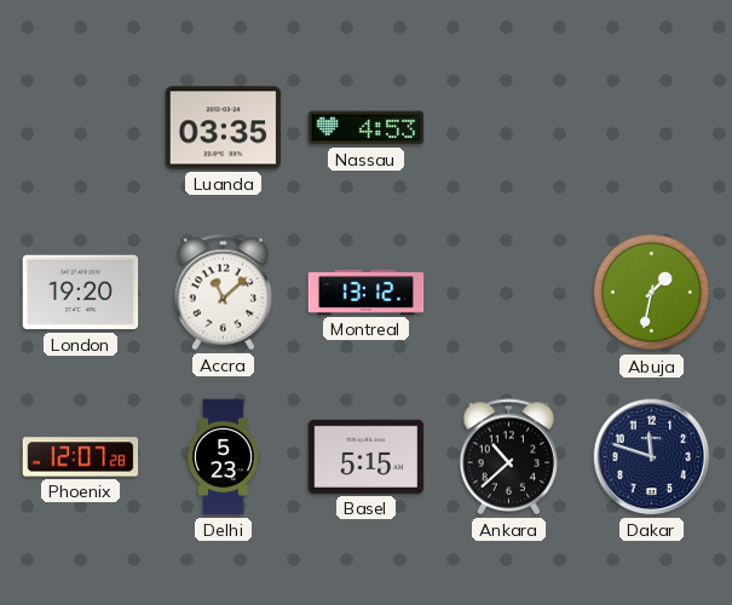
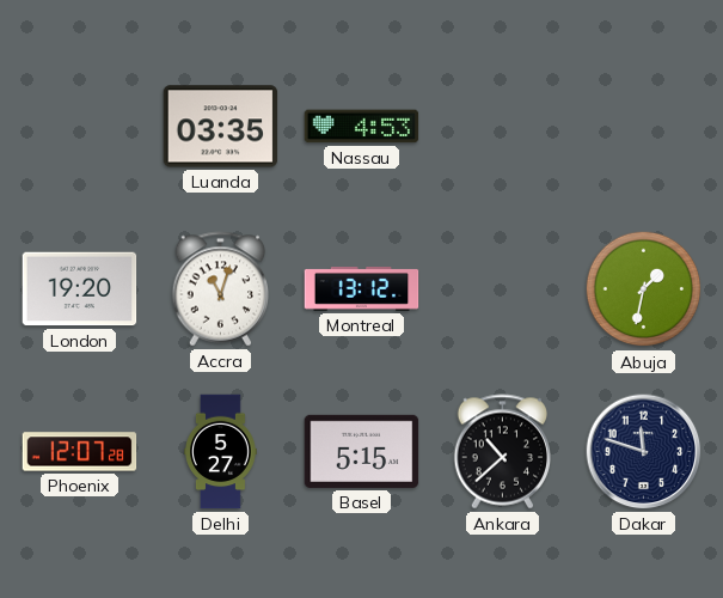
Accra: 11:08 -> 11:03 (221, 289)
Delhi: 5:23 -> 5:27 (221, 452)
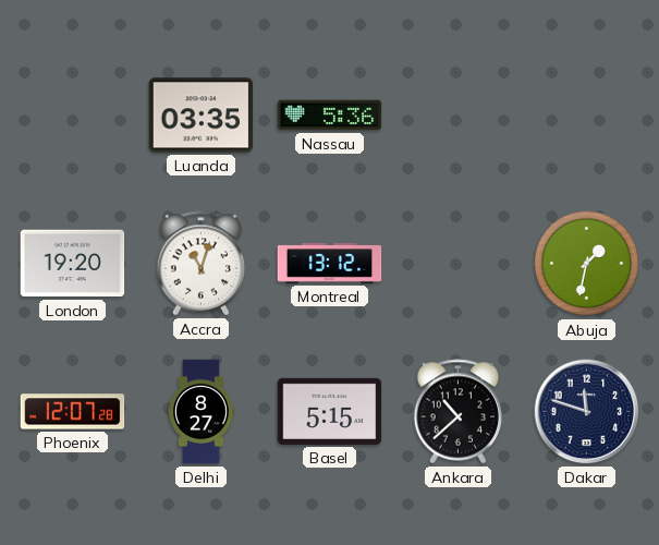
Nassau: 4:53 -> 5:36 (330, 116)
Delhi: 5:27 -> 8:27 (202, 412)
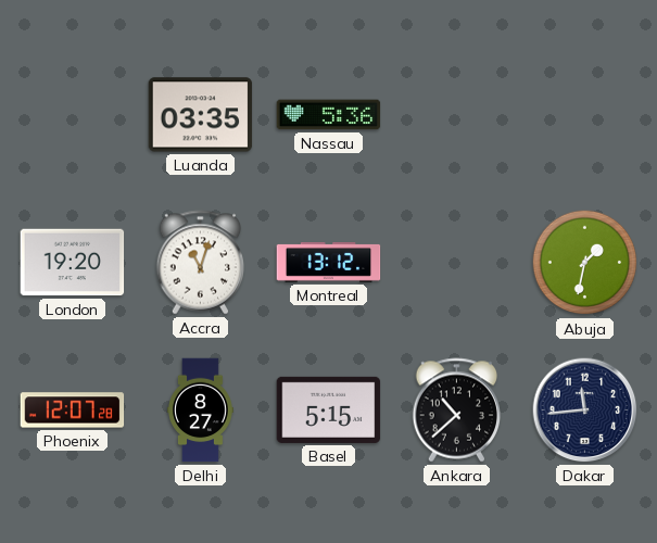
Dakar: 11:48 -> 11:44 (585, 411)
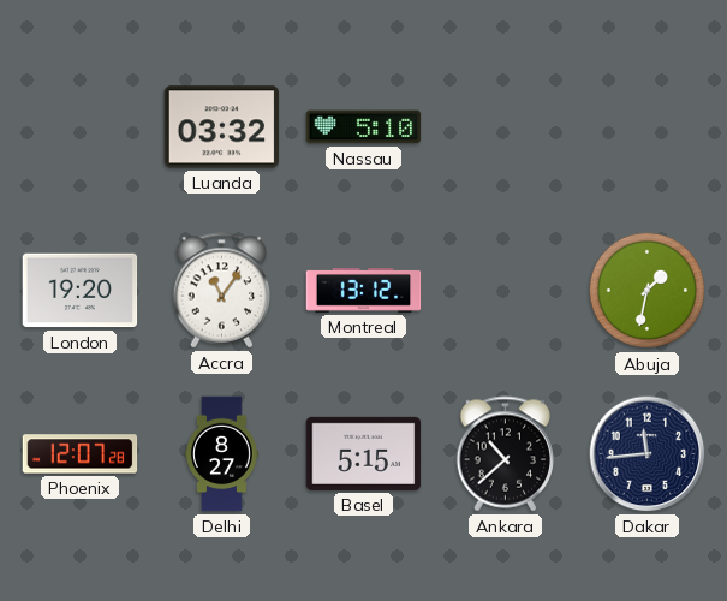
Luanda: 03:35 -> 03:32 (222, 127)
Nassau: 5:36 -> 5:10 (364, 127)
Accra: 11:03 -> 11:06 (222, 291)
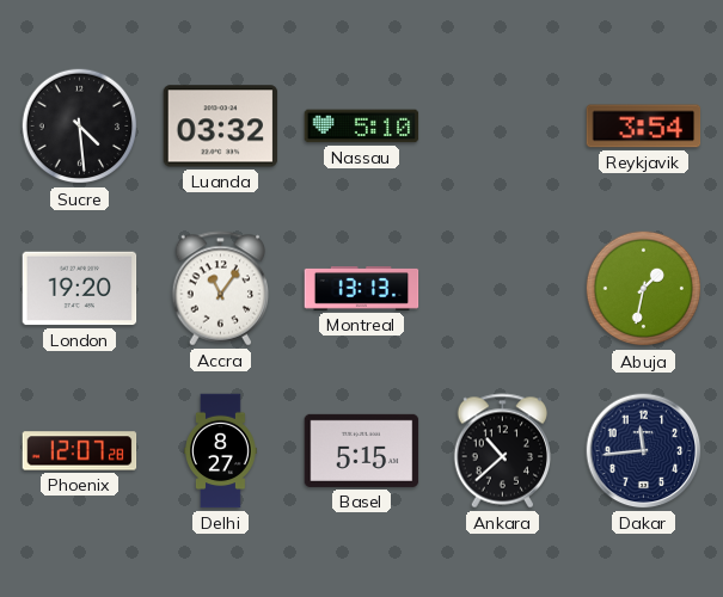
Sucre: none -> 4:29 (80, 127)
Reykjavik: none -> 3:54 (644, 127)
Montreal: 13:12 -> 13:13 (362, 289)
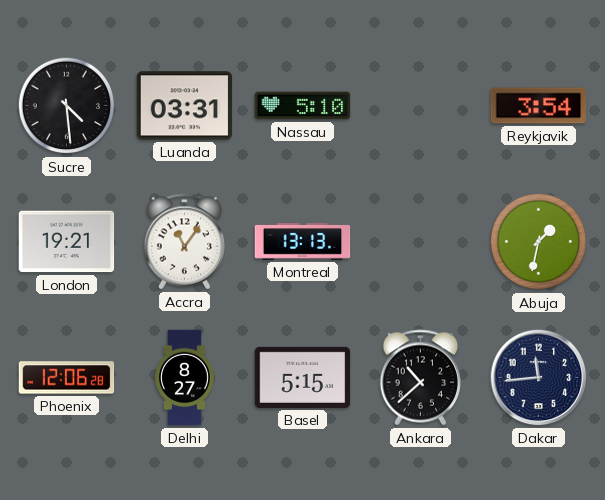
Luanda: 03:32 -> 03:31 (185, 106)
London: 19:20 -> 19:21 (67, 242)
Phoenix: 12:07 -> 12:06 (67, 378)
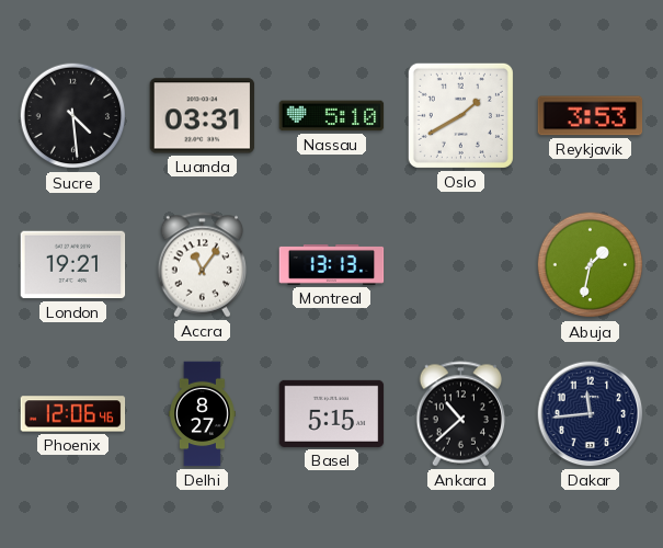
Oslo: none -> 1:40 (460, 115)
Reykjavik: 3:54 -> 3:53 (591, 116)
Phoenix: 12:06:28 -> 12:06:46 (73, 414)
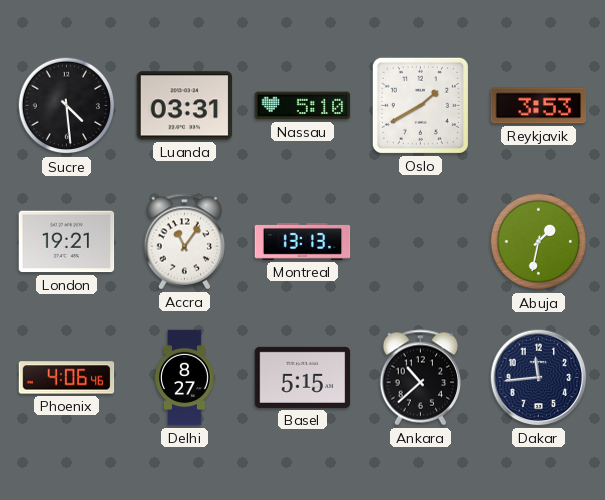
Phoenix: 12:06 -> 4:06 (67, 378)
